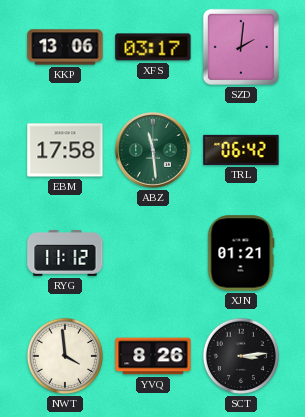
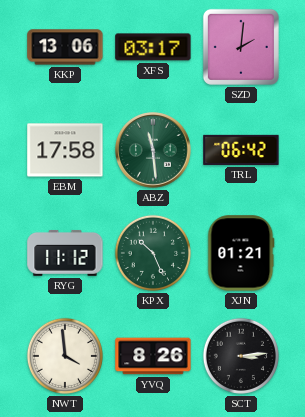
KPX: none -> 10:26 (153, 253)
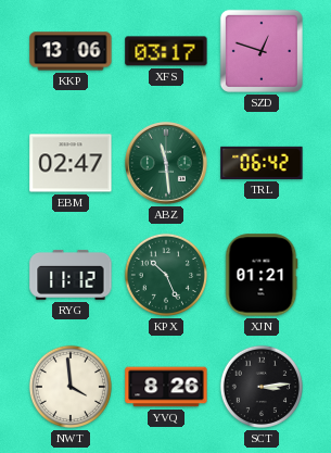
SZD: 2:01 -> 12:48 (262, 51)
EBM: 17:58 -> 02:47 (71, 163)
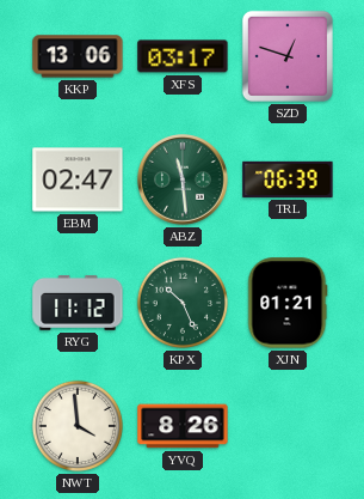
TRL: 06:42 -> 06:39 (288, 179)
SCT: 3:14 -> none (262, 387)
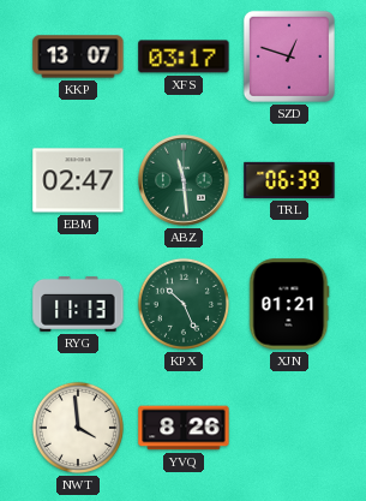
KKP: 13:06 -> 13:07 (78, 56)
RYG: 11:12 -> 11:13 (78, 304)
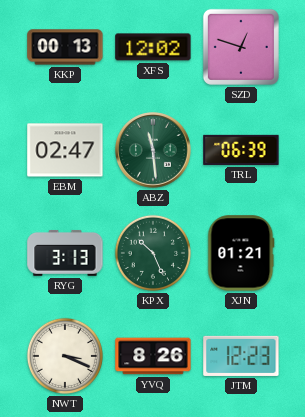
KKP: 13:07 -> 00:13 (65, 47)
XFS: 03:17 -> 12:02 (153, 47)
RYG: 11:13 -> 3:13 (65, 253)
NWT: 3:59 -> 3:19 (65, 356)
JTM: none -> 12:23 (241, 356)
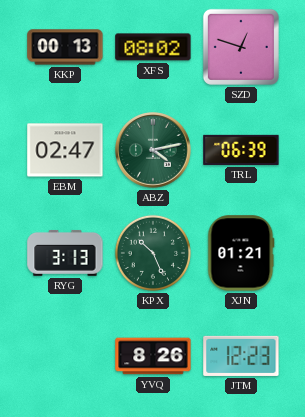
XFS: 12:02 -> 08:02 (153, 47)
ABZ: 11:29 -> 4:13 (154, 151)
NWT: 3:19 -> none (65, 356)
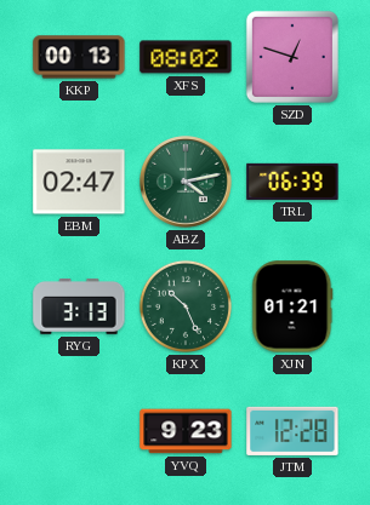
YVQ: 8:26 -> 9:23 (186, 431)
JTM: 12:23 -> 12:28 (292, 431)
